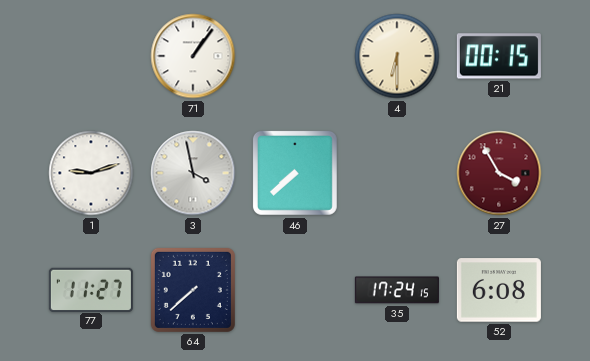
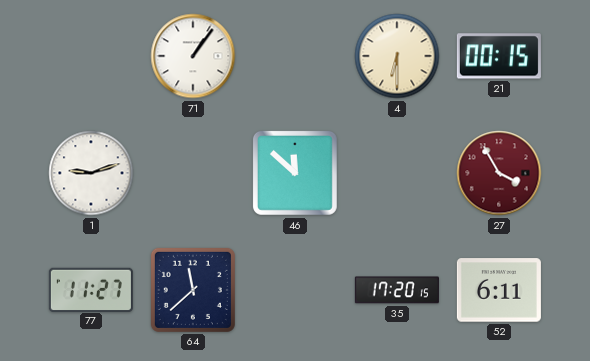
3: 3:58 -> none (193, 173)
46: 7:38 -> 11:52 (295, 173)
64: 7:38 -> 11:38 (193, 290)
35: 17:24 -> 17:20 (397, 290)
52: 6:08 -> 6:11 (499, 290)
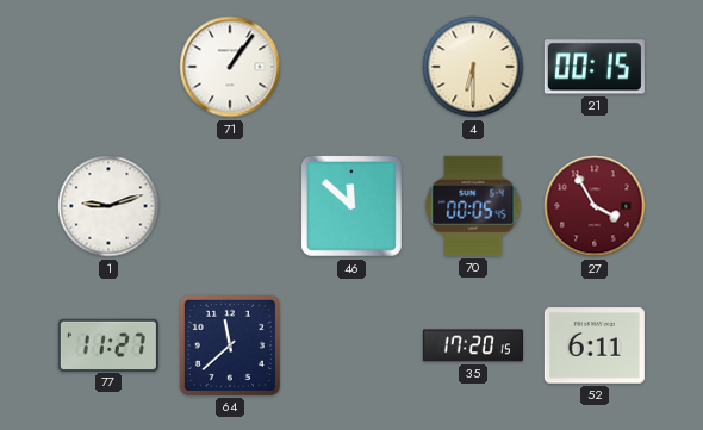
70: none -> 00:05 (473, 206)
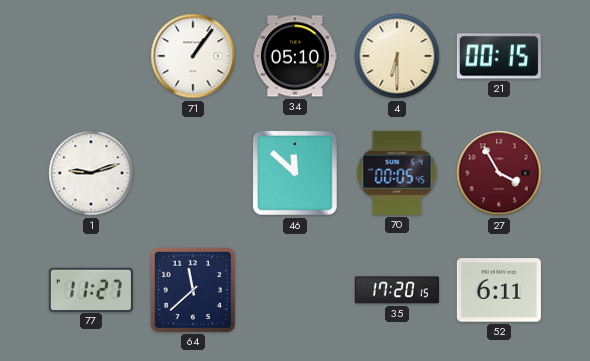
34: none -> 05:10 (295, 56)
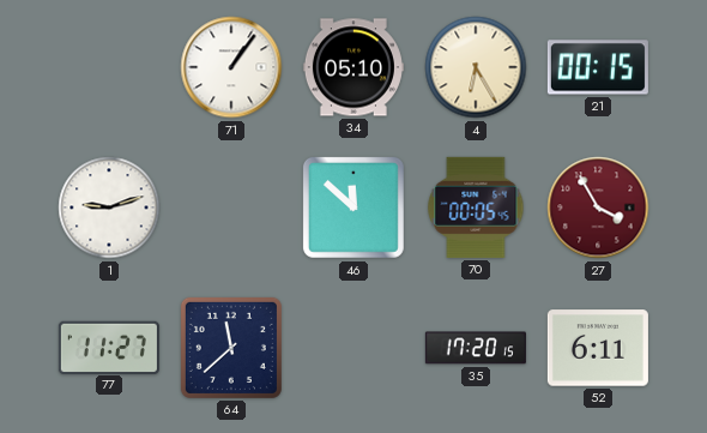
4: 6:30 -> 6:25 (476, 67)
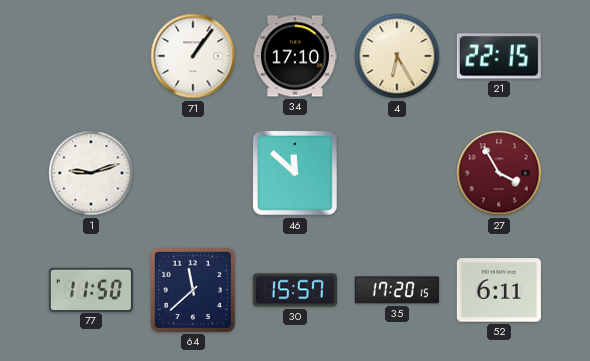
34: 05:10 -> 17:10 (295, 56)
21: 00:15 -> 22:15 (499, 56)
70: 00:05 -> none (476, 208)
77: 11:27 -> 11:50 (91, 289)
30: none -> 15:57 (295, 290)
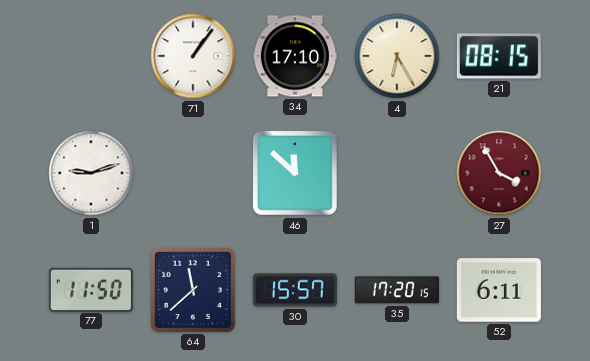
21: 22:15 -> 08:15 (499, 56)
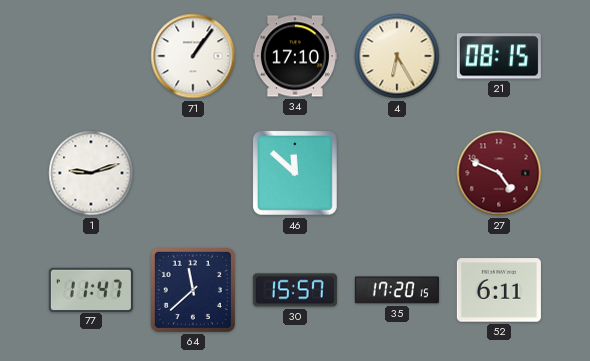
27: 3:55 -> 4:49 (499, 173)
77: 11:50 -> 11:47 (91, 289)
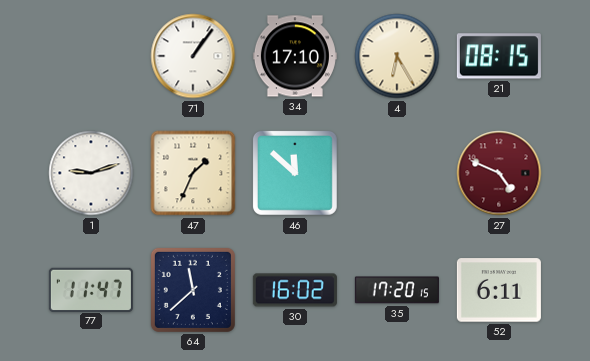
47: none -> 1:34 (193, 173)
30: 15:57 -> 16:02 (295, 290)
